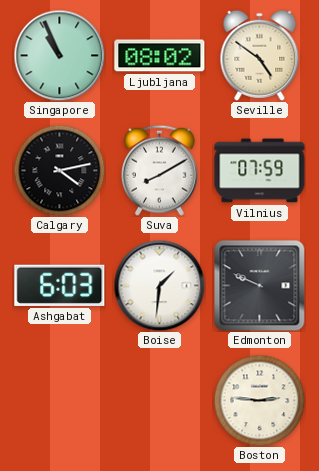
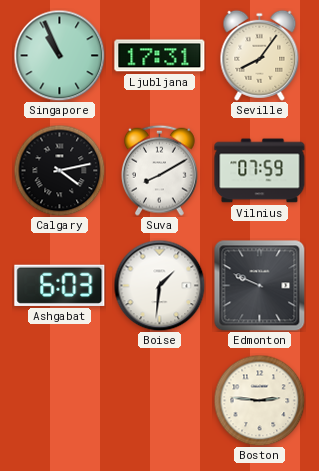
Ljubljana: 08:02 -> 17:31 (160, 56)
Seville: 4:51 -> 8:06 (260, 55)
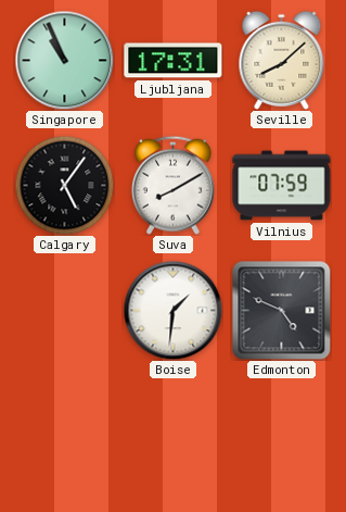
Seville: 8:06 -> 8:08 (282, 60)
Calgary: 4:13 -> 5:06 (64, 185)
Ashgabat: 6:03 -> none (60, 285)
Edmonton: 9:49 -> 4:49 (281, 310)
Boston: 2:46 -> none (259, 400)
